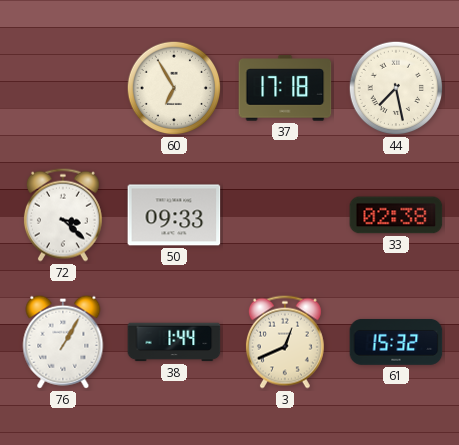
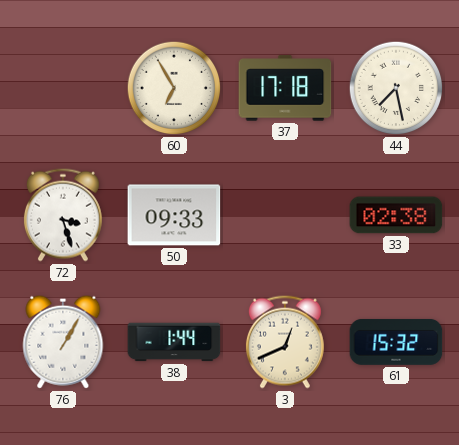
72: 3:22 -> 3:27 (63, 215)
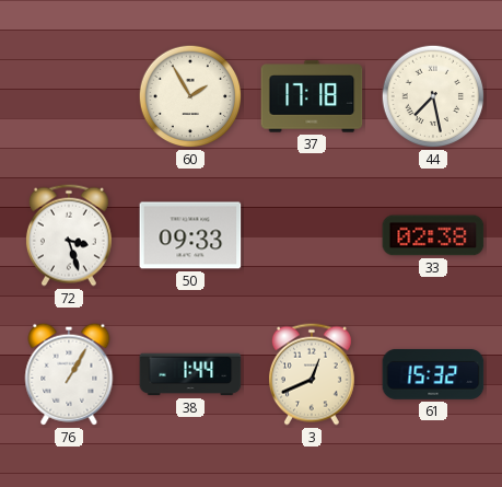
60: 6:55 -> 1:55 (190, 96)
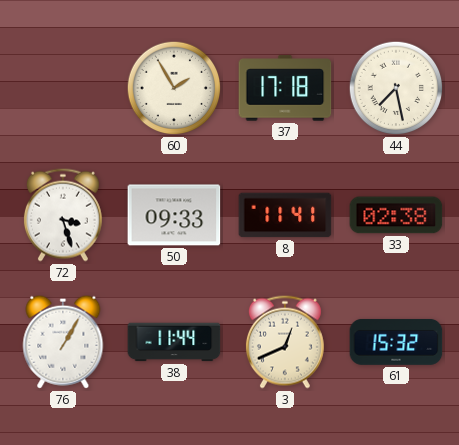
8: none -> 11:41 (285, 215)
38: 1:44 -> 11:44 (174, 342)
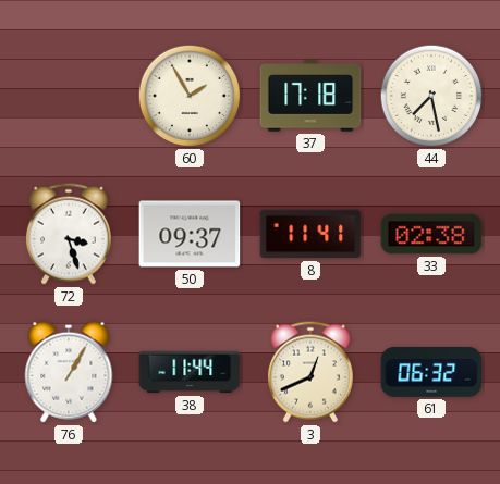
50: 09:33 -> 09:37 (190, 234)
61: 15:32 -> 06:32 (431, 372)
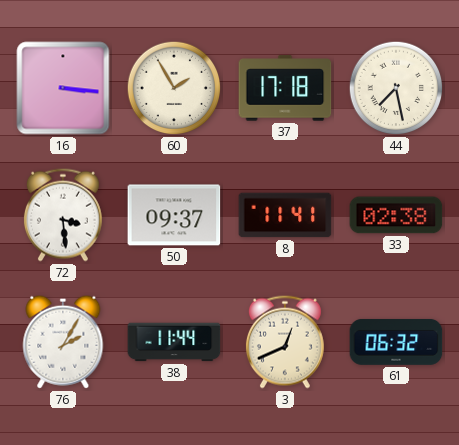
16: none -> 3:16 (63, 88)
72: 3:27 -> 3:29 (63, 215)
76: 1:05 -> 2:05 (63, 342)
